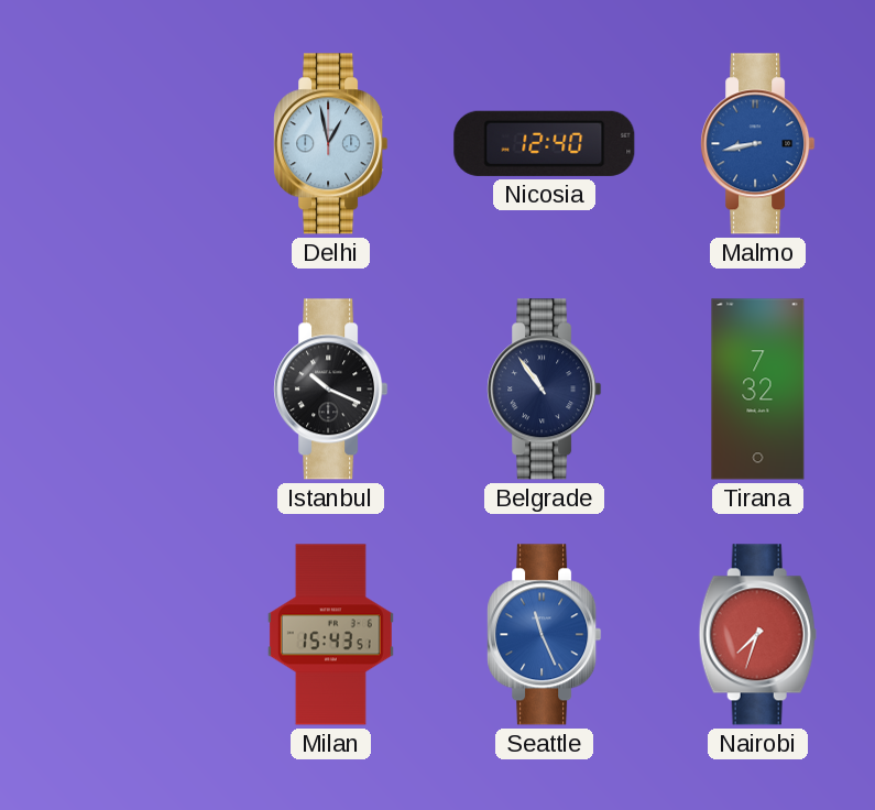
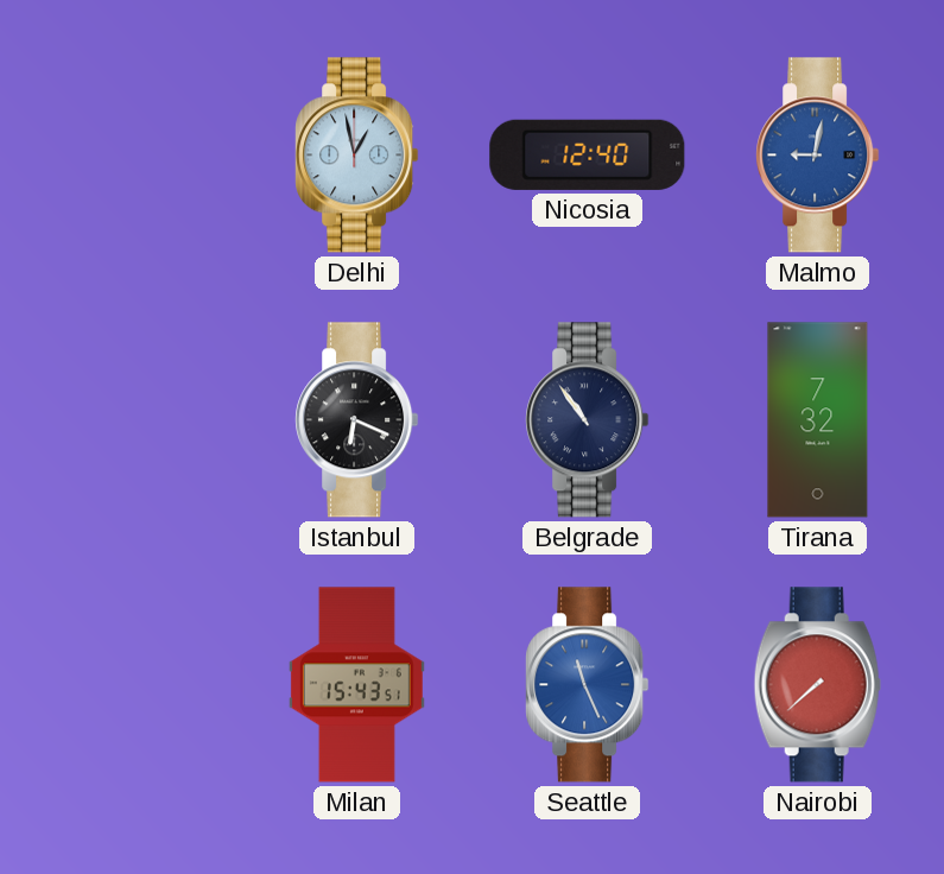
Malmo: 8:43 -> 9:02 (818, 156)
Istanbul: 10:19 -> 6:19 (357, 420)
Nairobi: 7:33 -> 7:38 (817, 685)
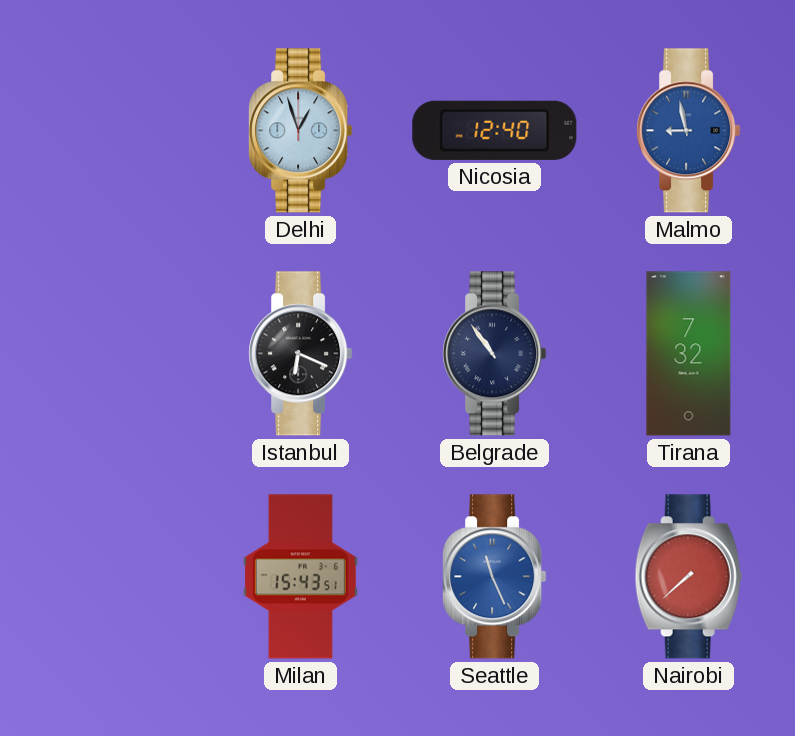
Delhi: 12:58 -> 12:57 (301, 131)
Malmo: 9:02 -> 8:58 (689, 131)
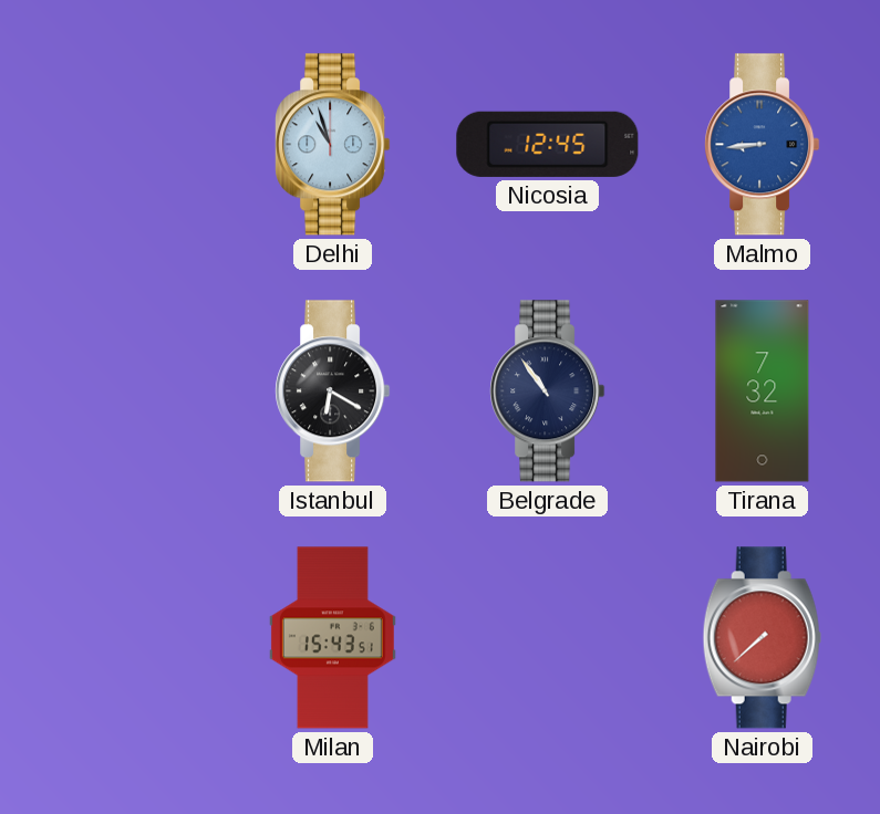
Delhi: 12:57 -> 10:57 (333, 145)
Nicosia: 12:40 -> 12:45 (548, 144)
Malmo: 8:58 -> 8:44 (763, 145)
Istanbul: 6:19 -> 6:20 (333, 392)
Seattle: 11:26 -> none (495, 577)
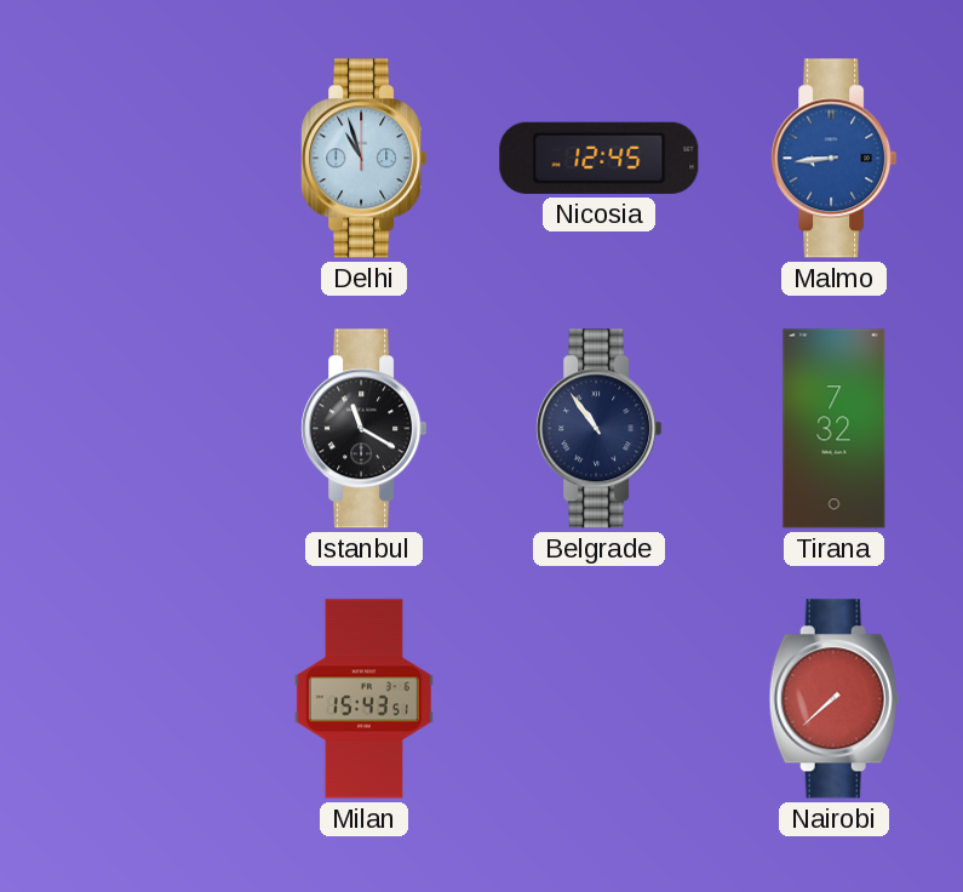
Istanbul: 6:20 -> 11:20 (365, 429)
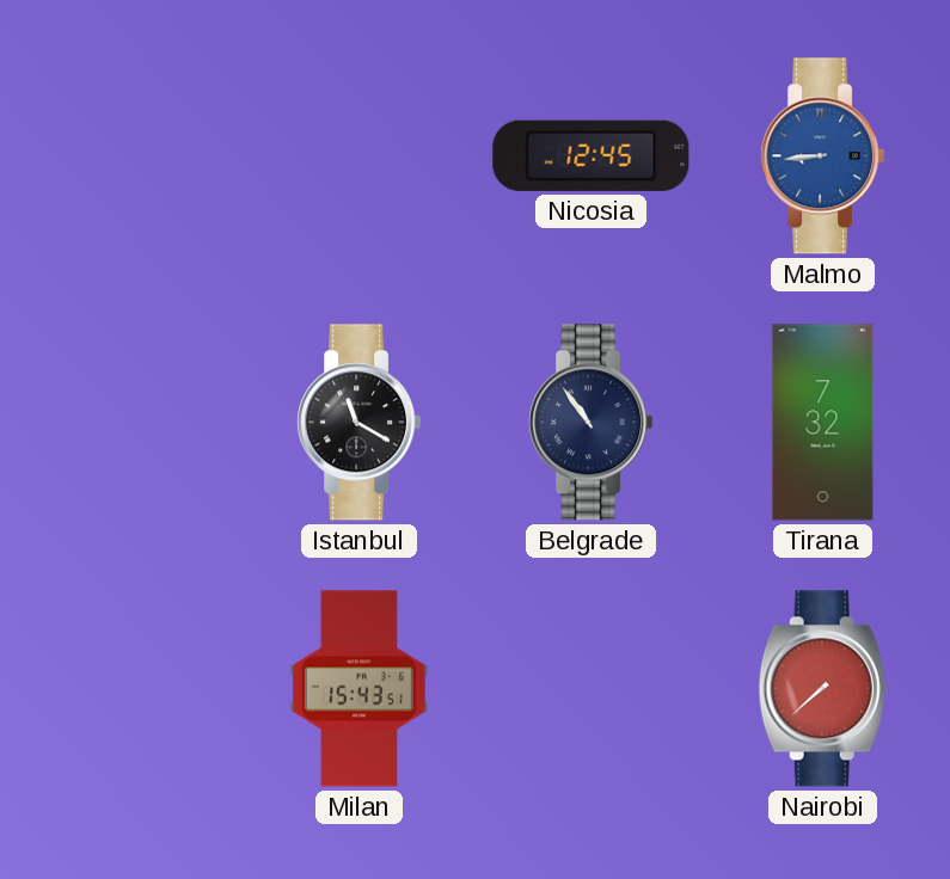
Delhi: 10:57 -> none (365, 159)
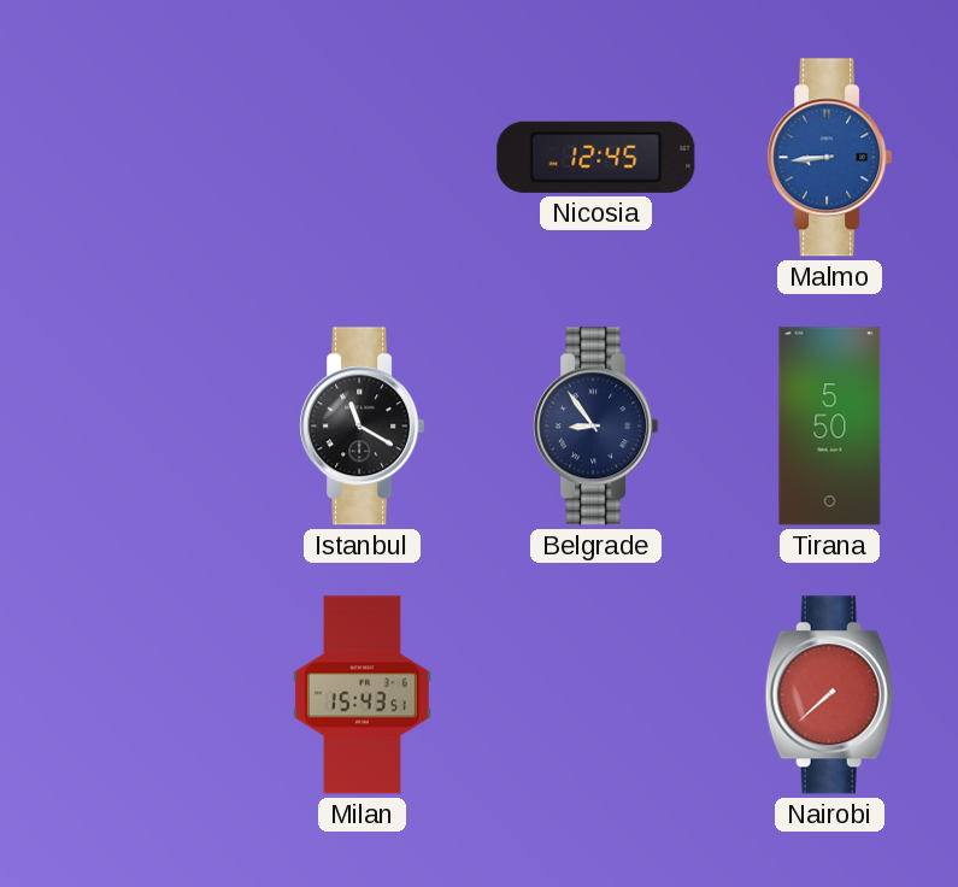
Belgrade: 10:54 -> 8:54 (596, 427)
Tirana: 7:32 -> 5:50 (830, 427)
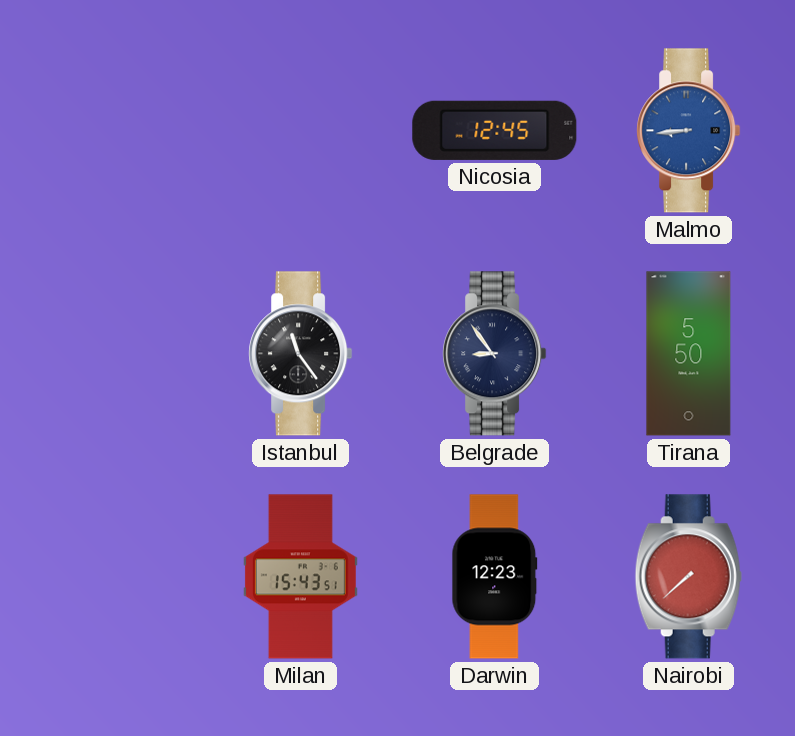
Istanbul: 11:20 -> 11:24 (301, 354)
Darwin: none -> 12:23 (495, 577)
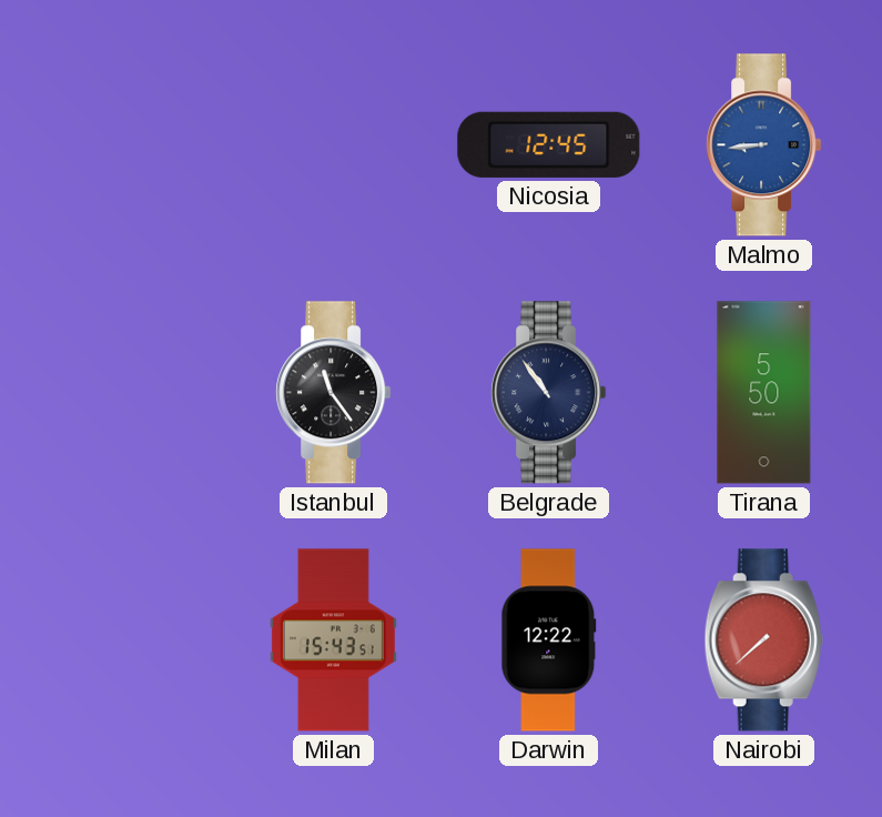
Belgrade: 8:54 -> 10:54 (549, 393)
Darwin: 12:23 -> 12:22 (549, 641)
